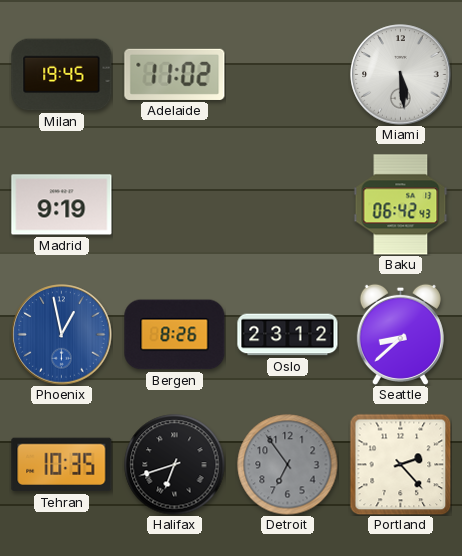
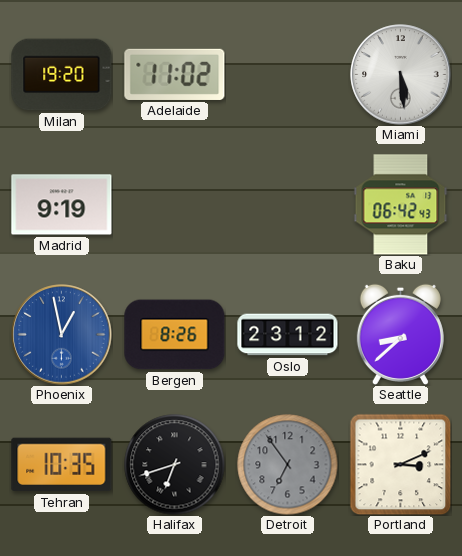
Milan: 19:45 -> 19:20 (62, 75)
Portland: 2:23 -> 3:11 (400, 464)
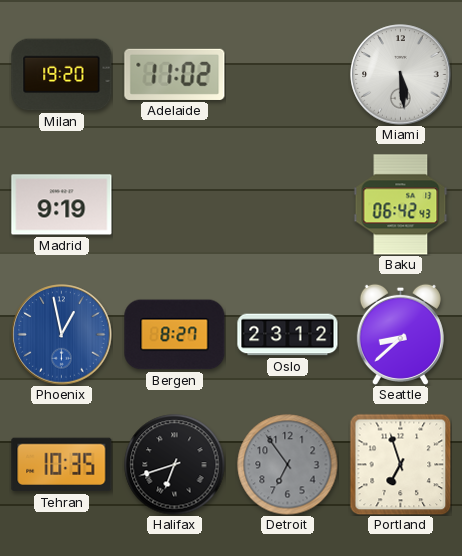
Bergen: 8:26 -> 8:27 (175, 335)
Portland: 3:11 -> 6:57 (400, 464)
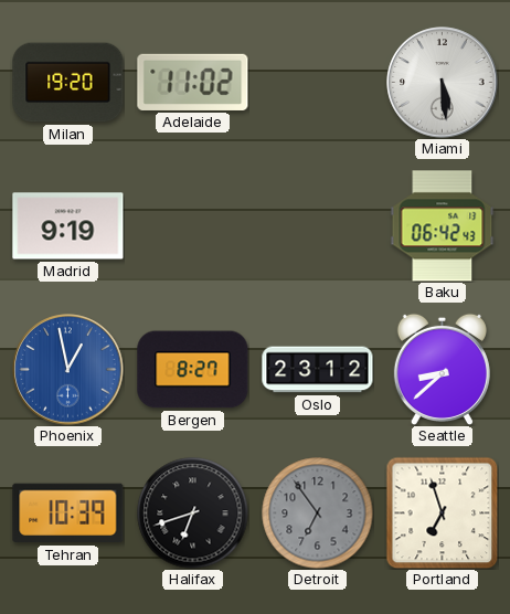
Tehran: 10:35 -> 10:39 (68, 514)
